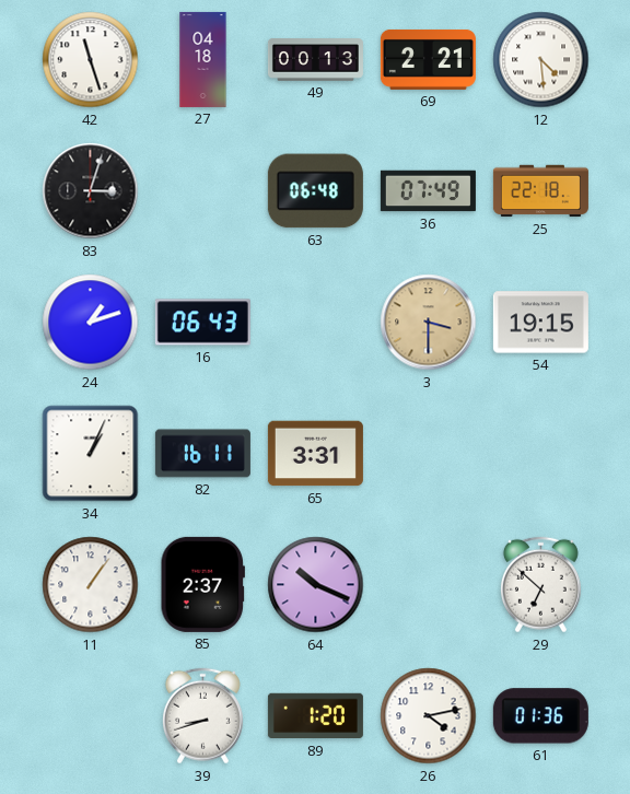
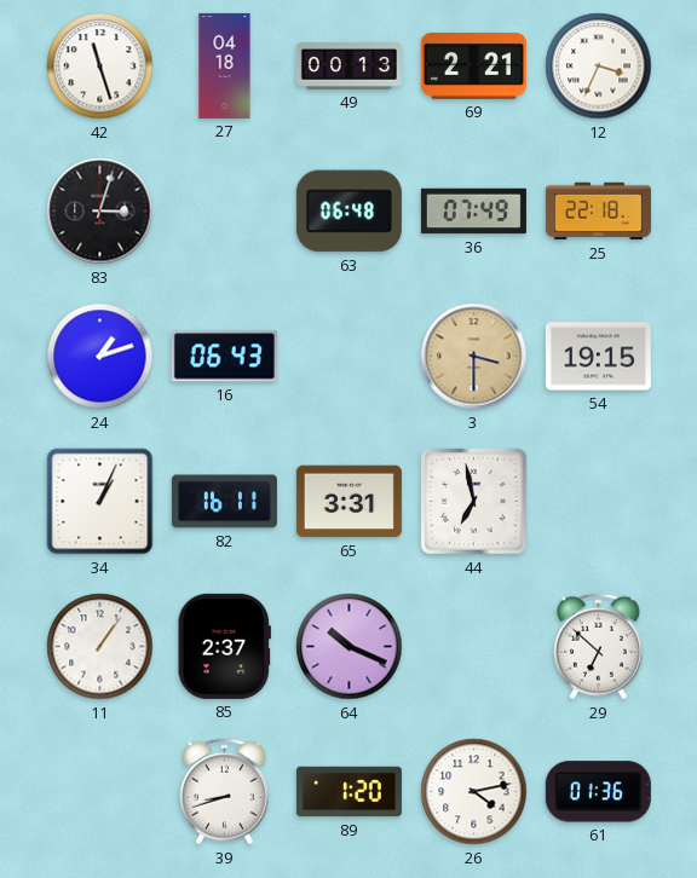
12: 4:29 -> 3:34 (599, 67)
44: none -> 6:58 (474, 502)
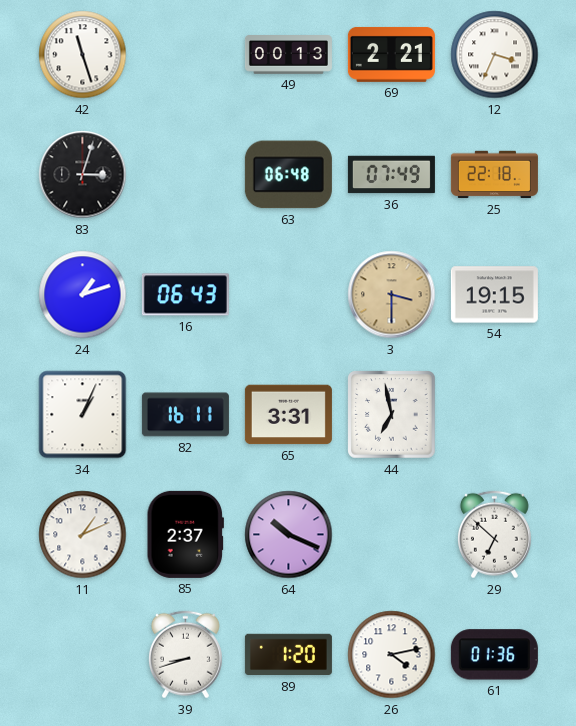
27: 04:18 -> none (225, 65)
11: 1:06 -> 1:11 (83, 535)
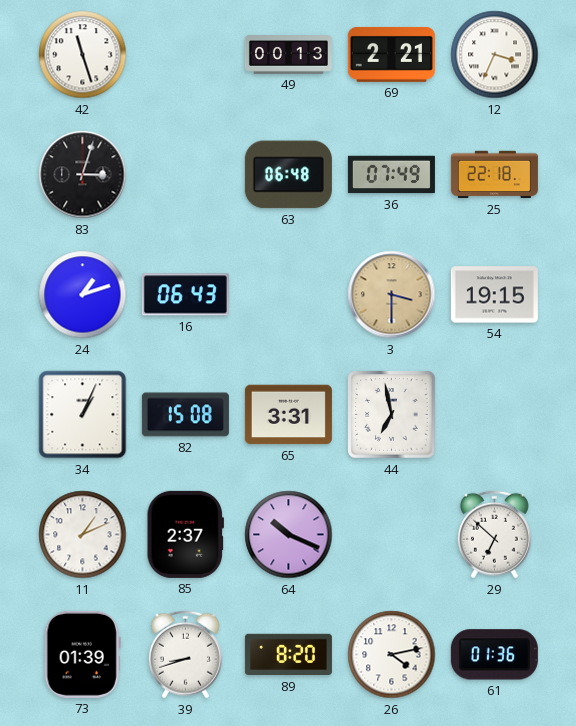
82: 16:11 -> 15:08 (185, 415)
73: none -> 01:39 (82, 654)
89: 1:20 -> 8:20 (288, 655)
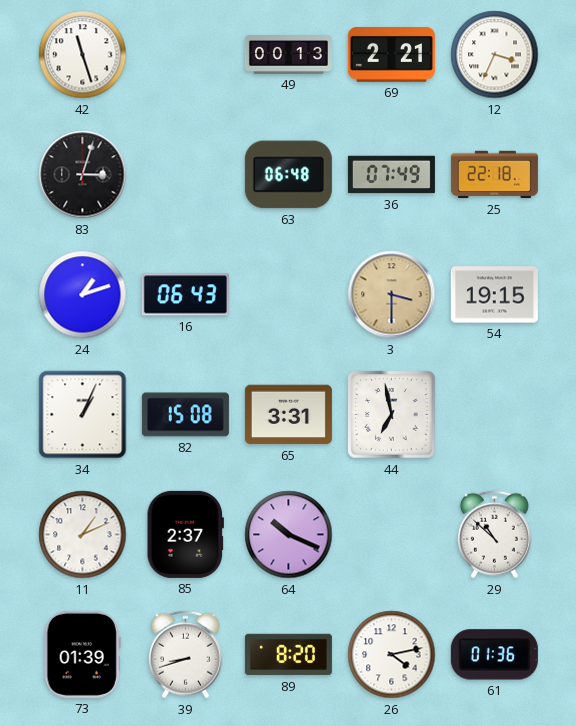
29: 6:52 -> 10:52 (494, 535)
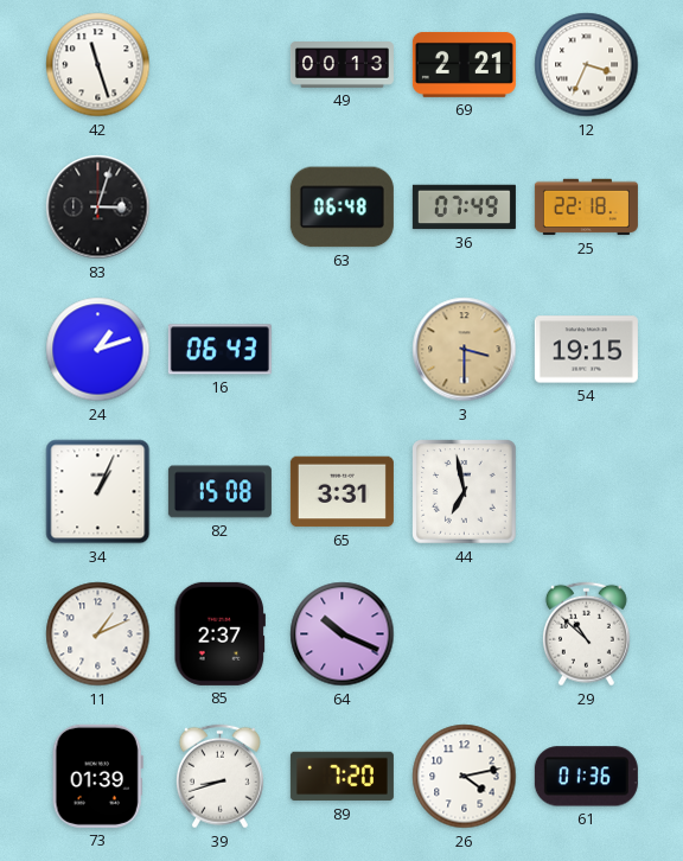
89: 8:20 -> 7:20 (341, 777)
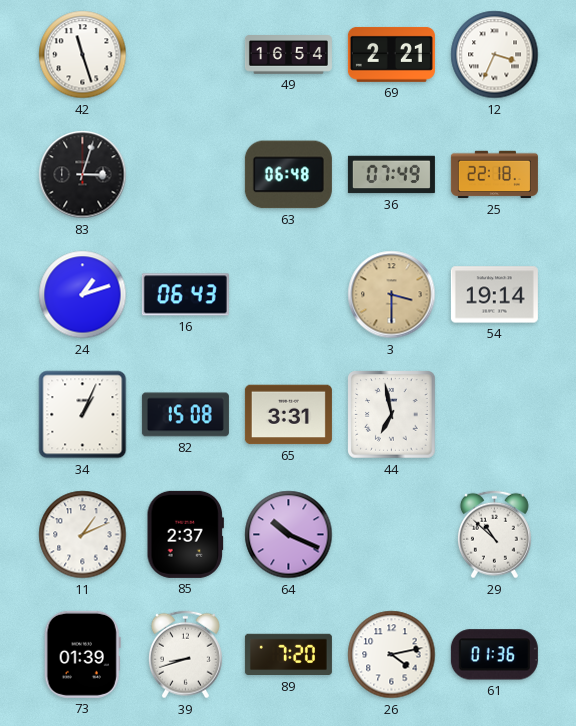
49: 00:13 -> 16:54 (288, 55)
54: 19:15 -> 19:14 (494, 295)
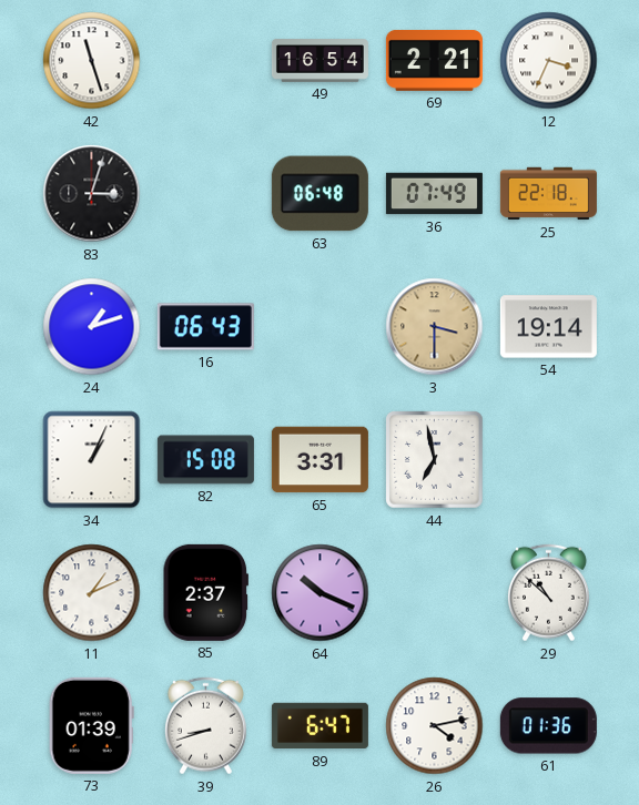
89: 7:20 -> 6:47 (319, 726)
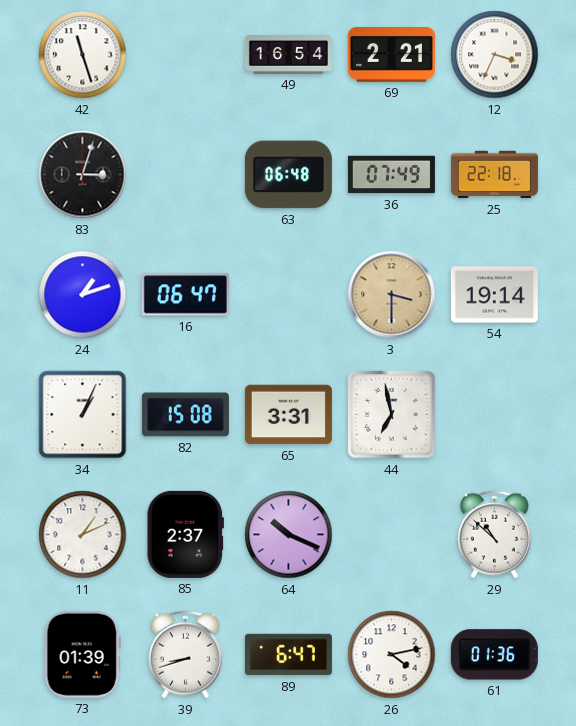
16: 06:43 -> 06:47 (185, 295)
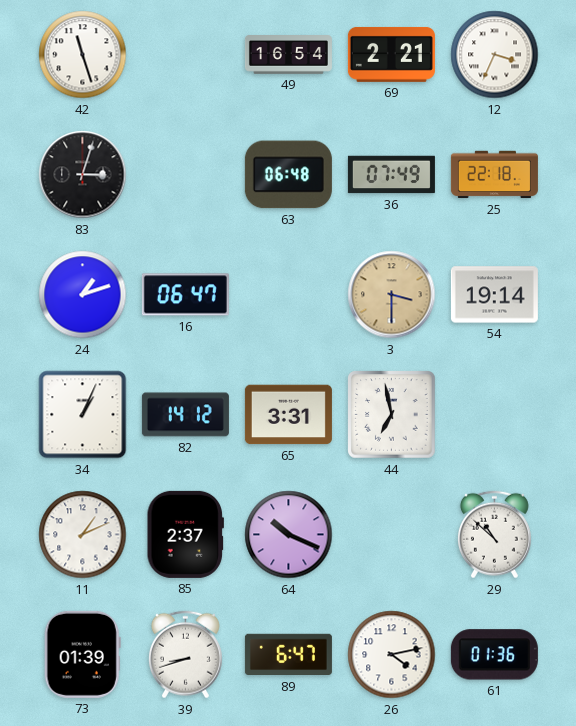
82: 15:08 -> 14:12 (185, 415)
